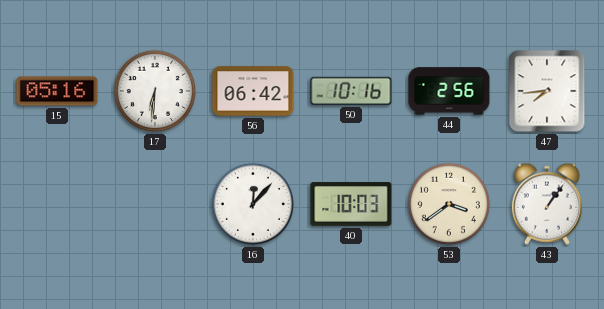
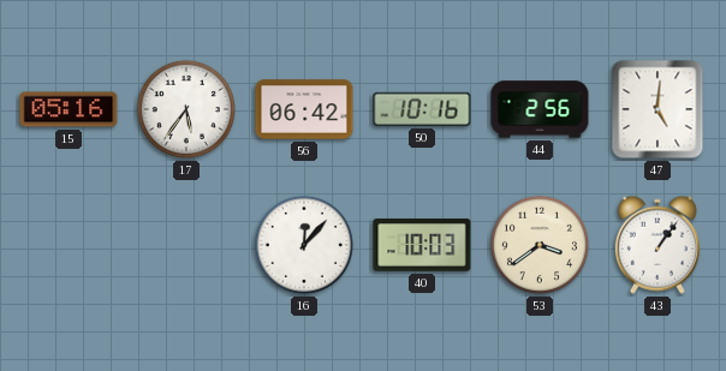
17: 6:31 -> 5:36 (186, 109)
47: 7:44 -> 5:01 (657, 109)
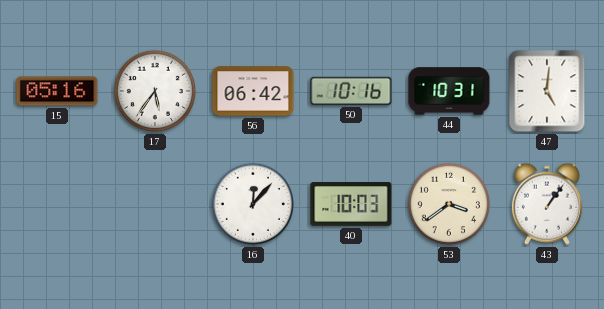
44: 2:56 -> 10:31 (449, 91)
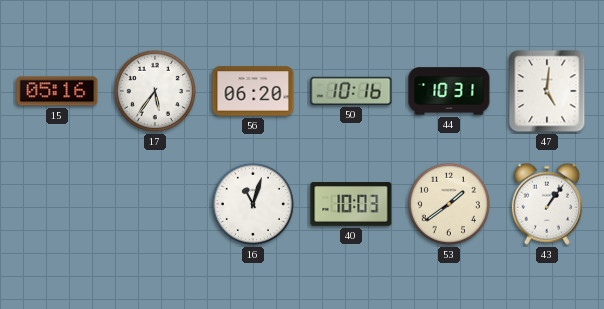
56: 06:42 -> 06:20 (253, 91)
16: 12:07 -> 11:03 (253, 204)
53: 3:39 -> 1:39 (449, 204)
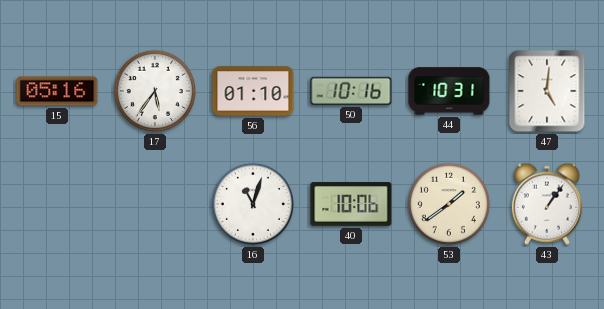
56: 06:20 -> 01:10 (253, 91)
40: 10:03 -> 10:06 (351, 204)
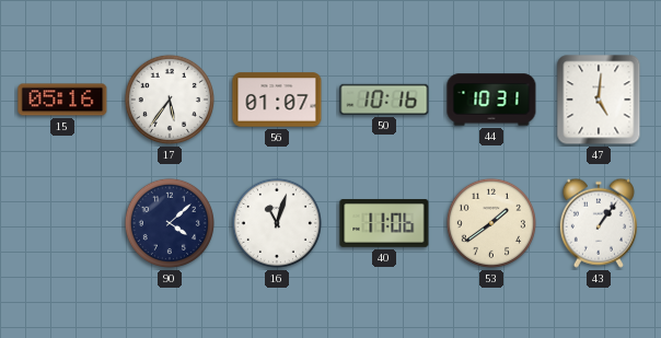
56: 01:10 -> 01:07 (277, 100)
90: none -> 4:08 (170, 223)
40: 10:06 -> 11:06 (384, 223)
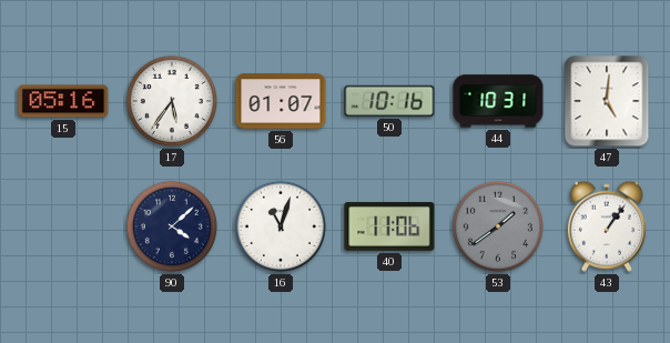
53 dial: cream -> grey (498, 226)
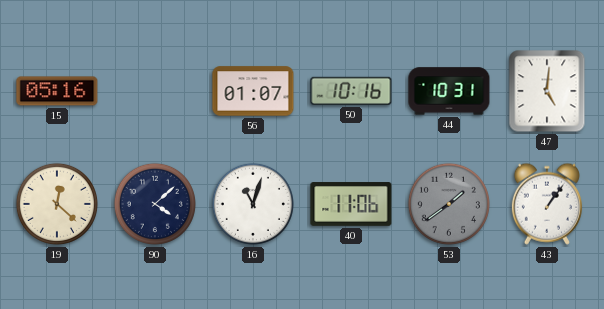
17: 5:36 -> none (172, 101)
19: none -> 12:22 (57, 204)
